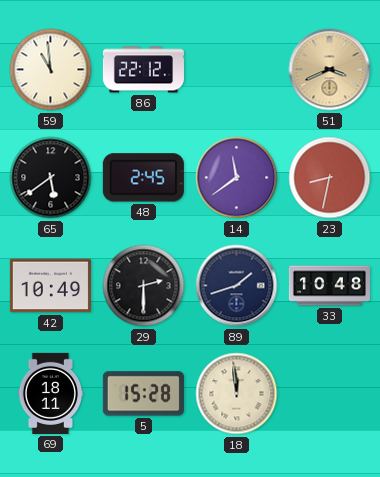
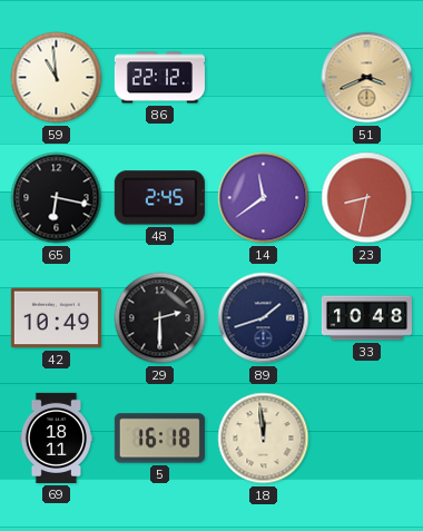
65: 5:39 -> 6:17 (57, 198)
5: 15:28 -> 16:18 (159, 439)
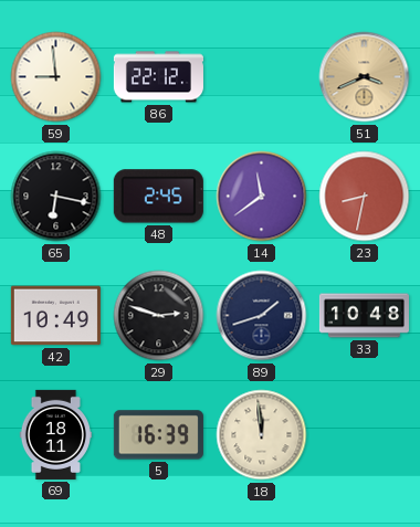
59: 10:59 -> 8:59 (56, 77)
29: 2:30 -> 2:48 (159, 316)
5: 16:18 -> 16:39 (158, 435)
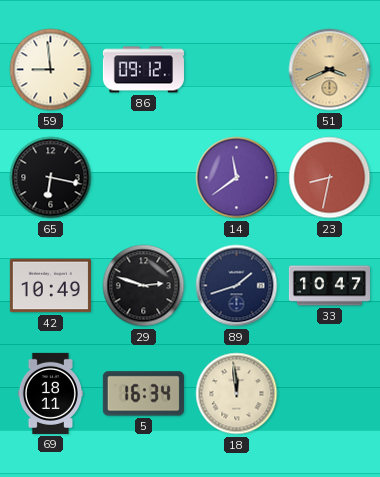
86: 22:12 -> 09:12 (143, 70)
48: 2:45 -> none (158, 197)
33: 10:48 -> 10:47 (329, 286)
5: 16:39 -> 16:34 (143, 394)
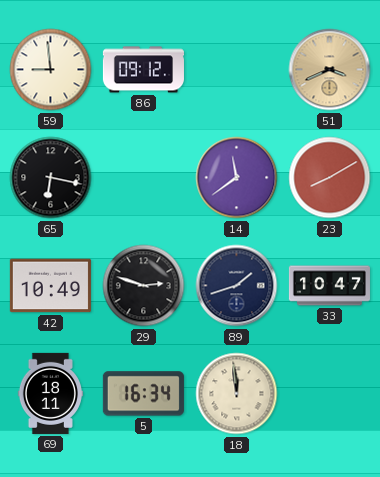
23: 8:32 -> 8:10 (330, 178)
